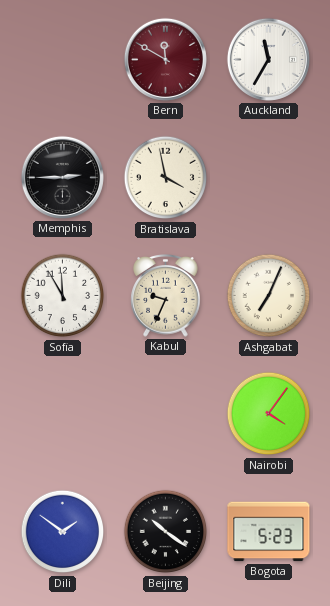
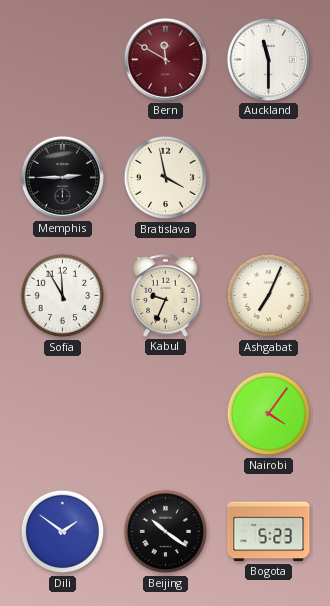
Auckland: 11:35 -> 11:30 (268, 59)
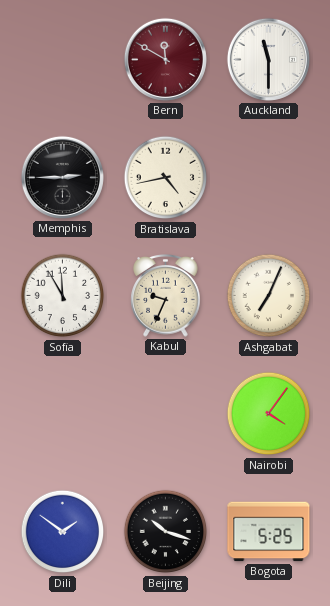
Bratislava: 3:58 -> 4:43 (166, 178)
Beijing: 10:21 -> 10:18 (166, 532)
Bogota: 5:23 -> 5:25 (269, 532)
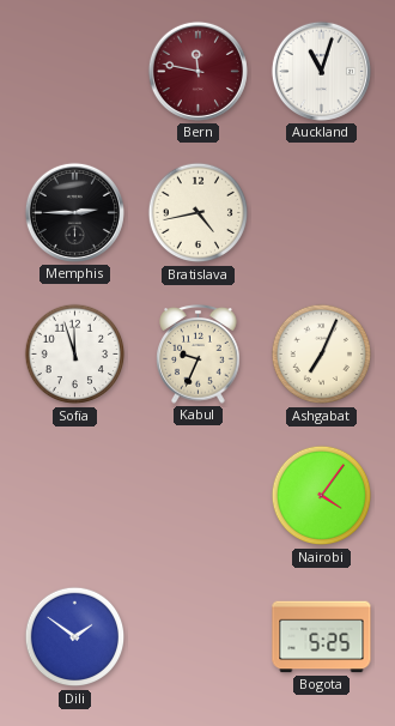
Bern: 11:50 -> 11:47 (197, 71)
Auckland: 11:30 -> 11:03 (321, 71)
Sofia: 11:55 -> 11:57 (75, 355)
Beijing: 10:18 -> none (166, 532)
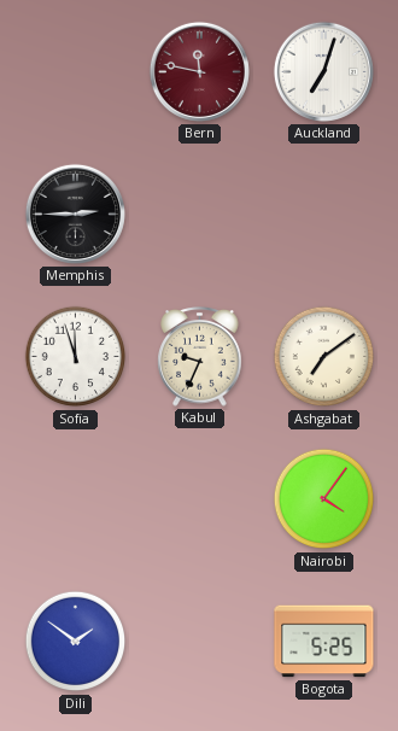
Auckland: 11:03 -> 7:03 (323, 71)
Bratislava: 4:43 -> none (199, 213)
Ashgabat: 7:04 -> 7:09 (324, 357)
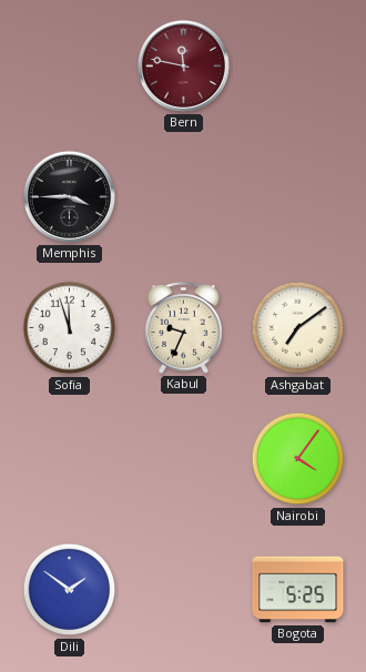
Auckland: 7:03 -> none (323, 71)
Memphis: 2:45 -> 3:45 (69, 196)
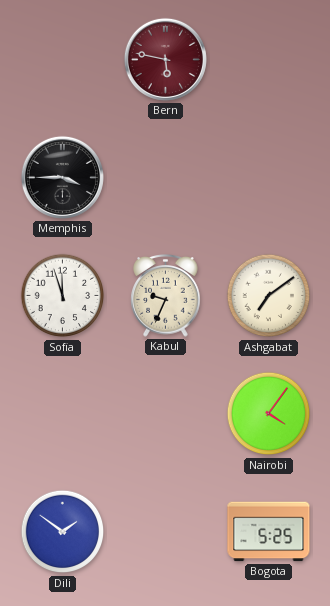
Bern: 11:47 -> 5:47 (165, 59)
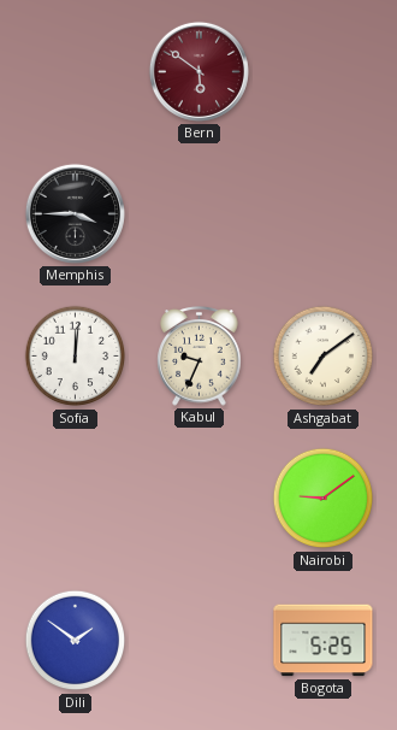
Bern: 5:47 -> 5:51 (198, 71)
Sofia: 11:57 -> 12:01 (76, 357)
Nairobi: 4:06 -> 9:09 (324, 499)
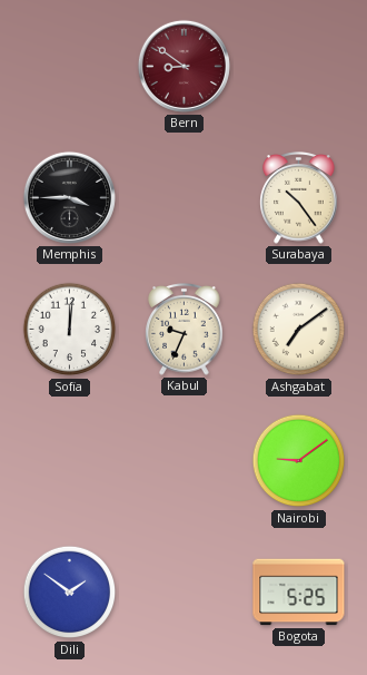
Bern: 5:51 -> 8:51 (183, 66)
Surabaya: none -> 10:24 (299, 198)
